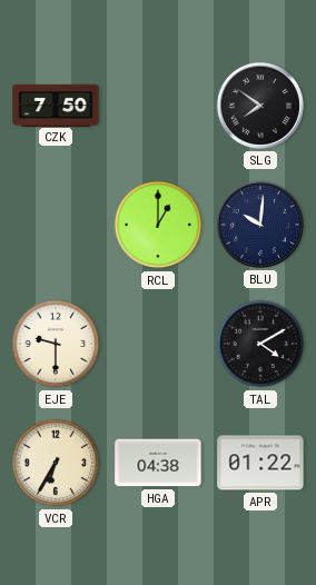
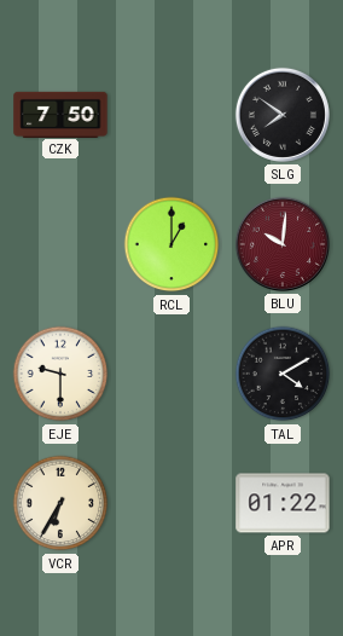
BLU dial: navy -> burgundy (283, 244)
HGA: 04:38 -> none (158, 463)
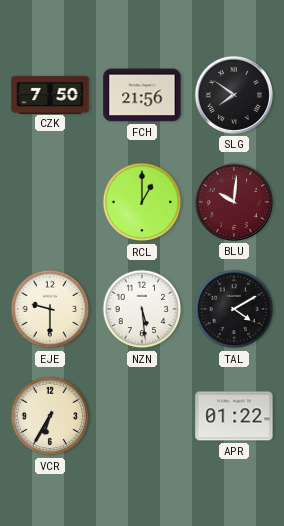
FCH: none -> 21:56 (142, 95)
NZN: none -> 5:29 (142, 309)
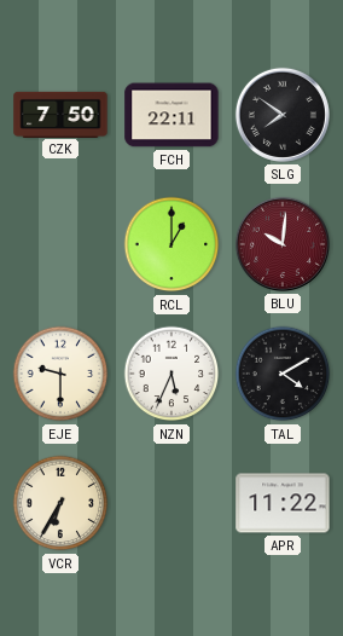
FCH: 21:56 -> 22:11 (171, 115)
NZN: 5:29 -> 5:34 (171, 374)
APR: 01:22 -> 11:22 (283, 503)
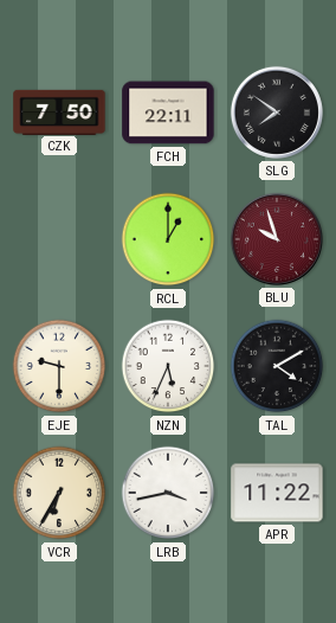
BLU: 10:01 -> 9:57 (277, 239)
LRB: none -> 3:43 (168, 493)
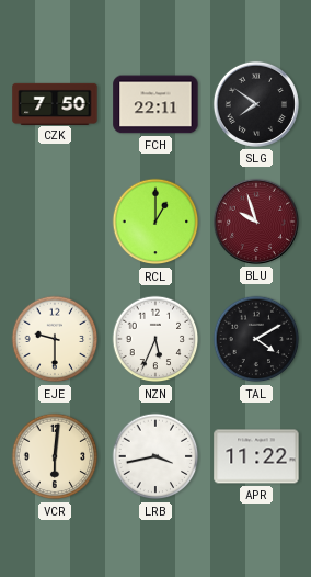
VCR: 6:35 -> 6:01 (55, 456)
